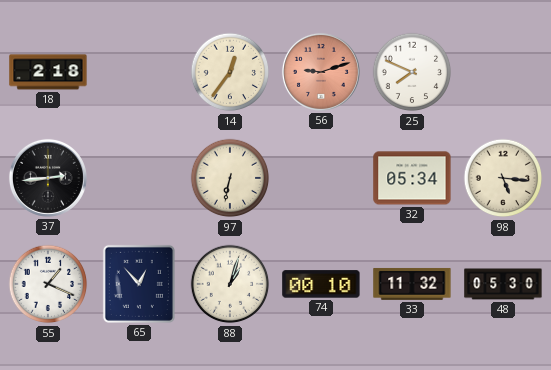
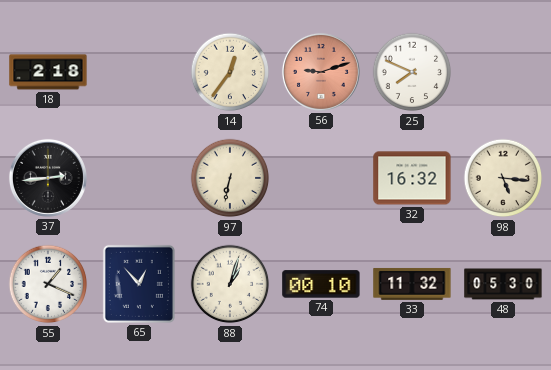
32: 05:34 -> 16:32 (412, 178)
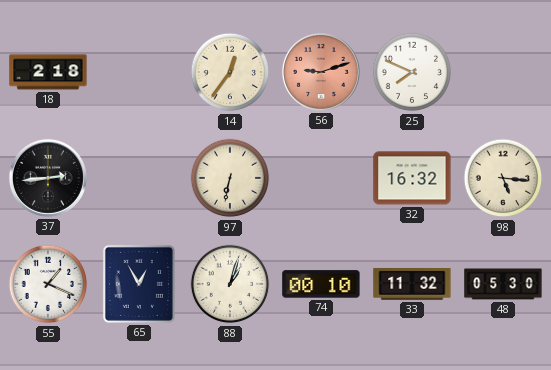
65: 12:53 -> 12:55 (139, 284)
